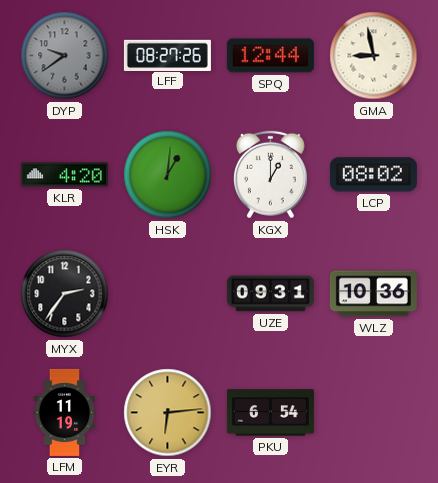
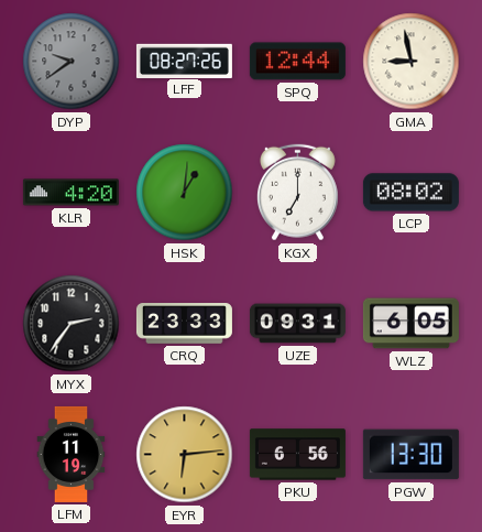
KGX: 1:00 -> 7:00 (297, 193)
CRQ: none -> 23:33 (184, 324)
WLZ: 10:36 -> 6:05 (410, 324)
PKU: 6:54 -> 6:56 (297, 455)
PGW: none -> 13:30 (410, 455)
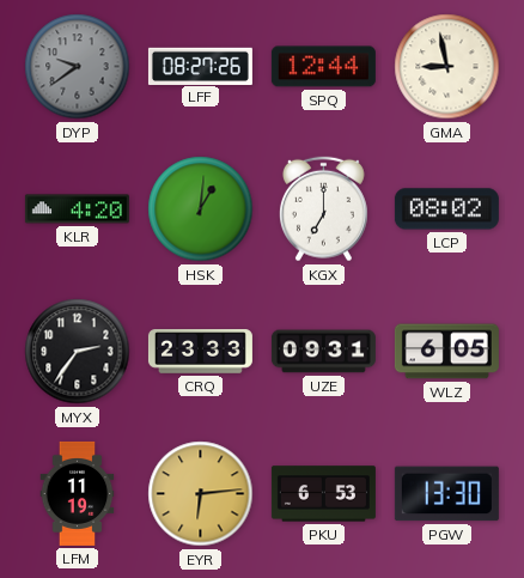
PKU: 6:56 -> 6:53 (323, 494)
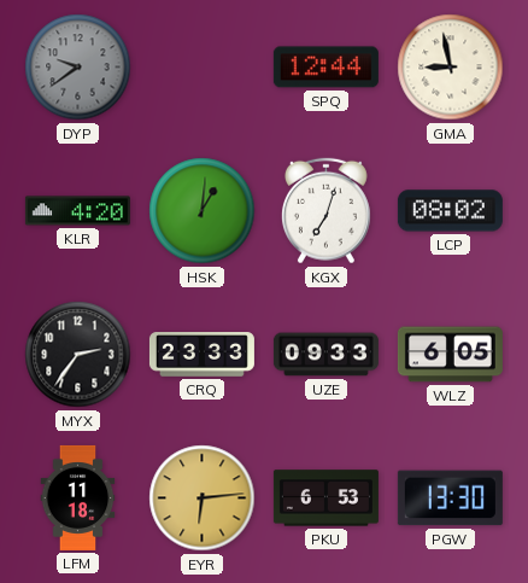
LFF: 08:27 -> none (200, 66)
KGX: 7:00 -> 7:03 (325, 211)
UZE: 09:31 -> 09:33 (325, 355)
LFM: 11:19 -> 11:18 (78, 497)
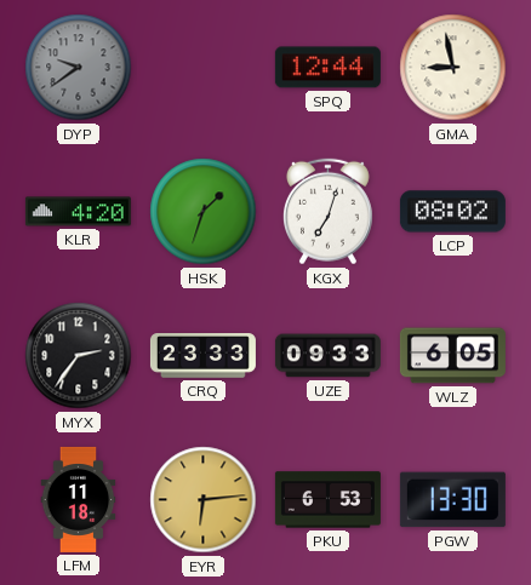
HSK: 1:01 -> 1:33 (204, 212)
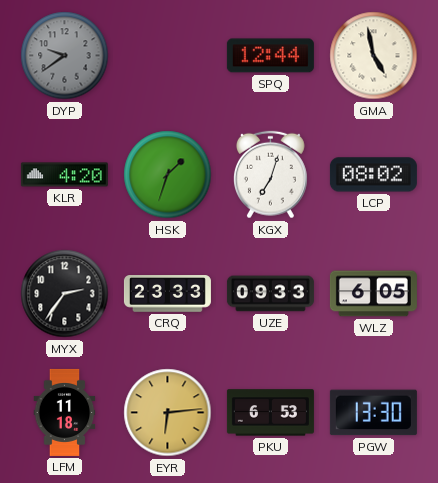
GMA: 8:58 -> 4:58 (374, 56)
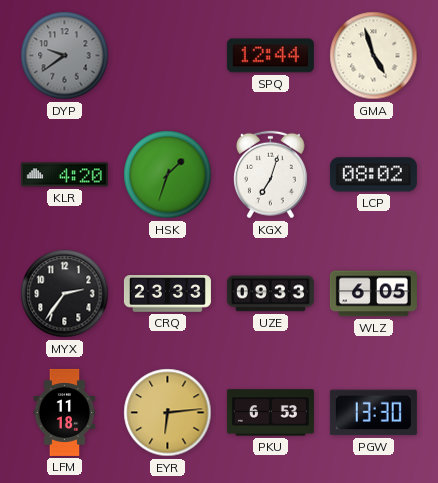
GMA: 4:58 -> 4:57 (374, 56)
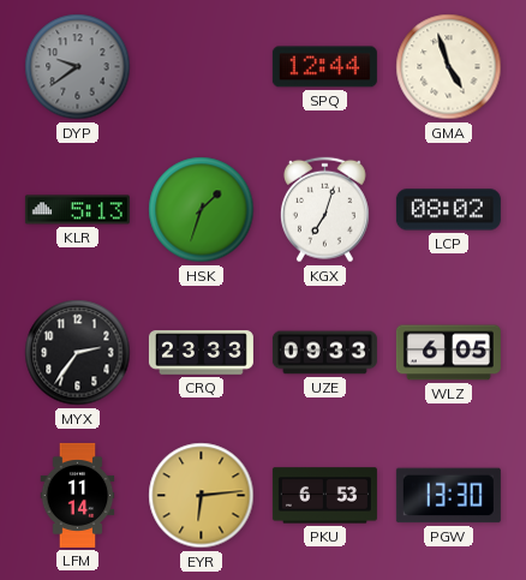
KLR: 4:20 -> 5:13 (77, 210)
LFM: 11:18 -> 11:14 (78, 495)
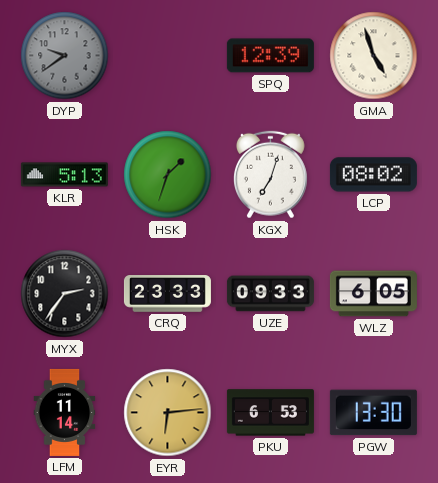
SPQ: 12:44 -> 12:39 (270, 56)
